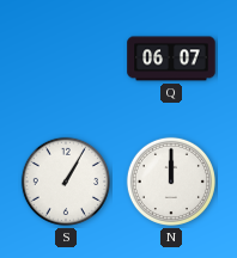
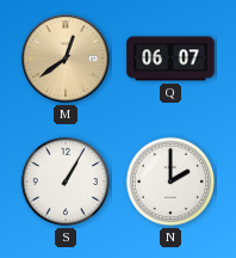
M: none -> 12:39 (66, 59)
N: 12:00 -> 2:00 (170, 182)
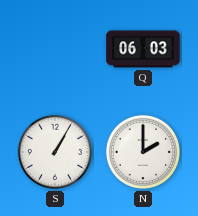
M: 12:39 -> none (66, 59)
Q: 06:07 -> 06:03 (143, 49)
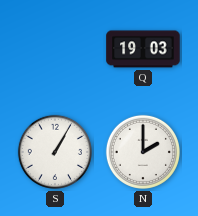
Q: 06:03 -> 19:03 (143, 49)
